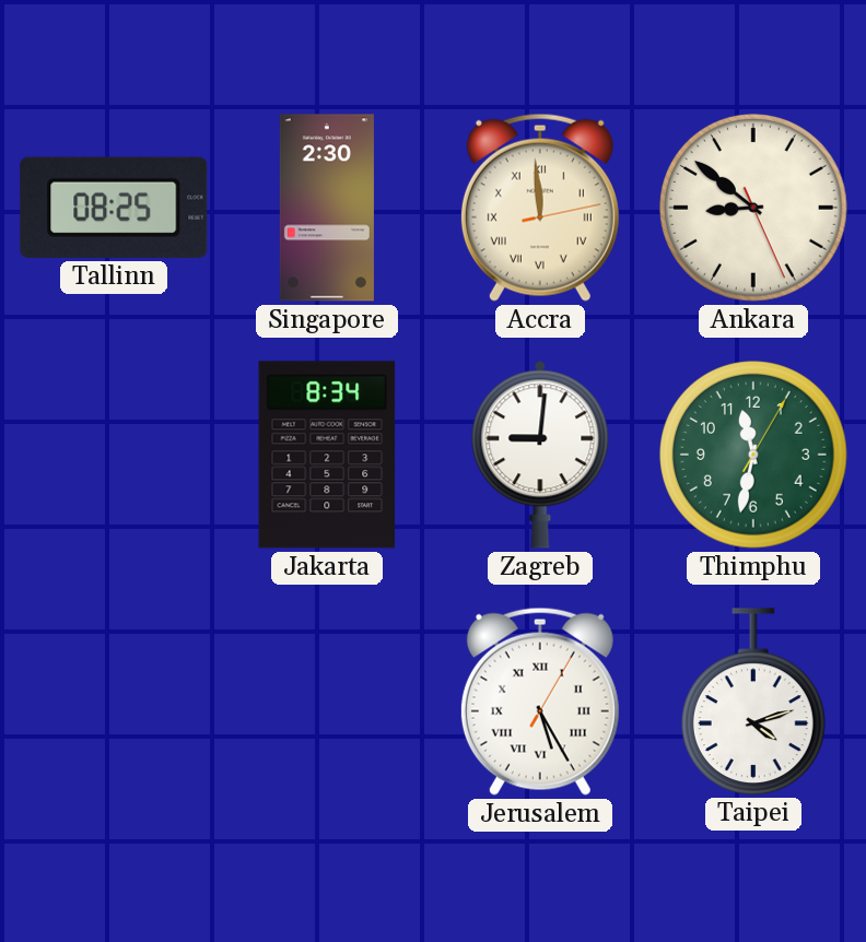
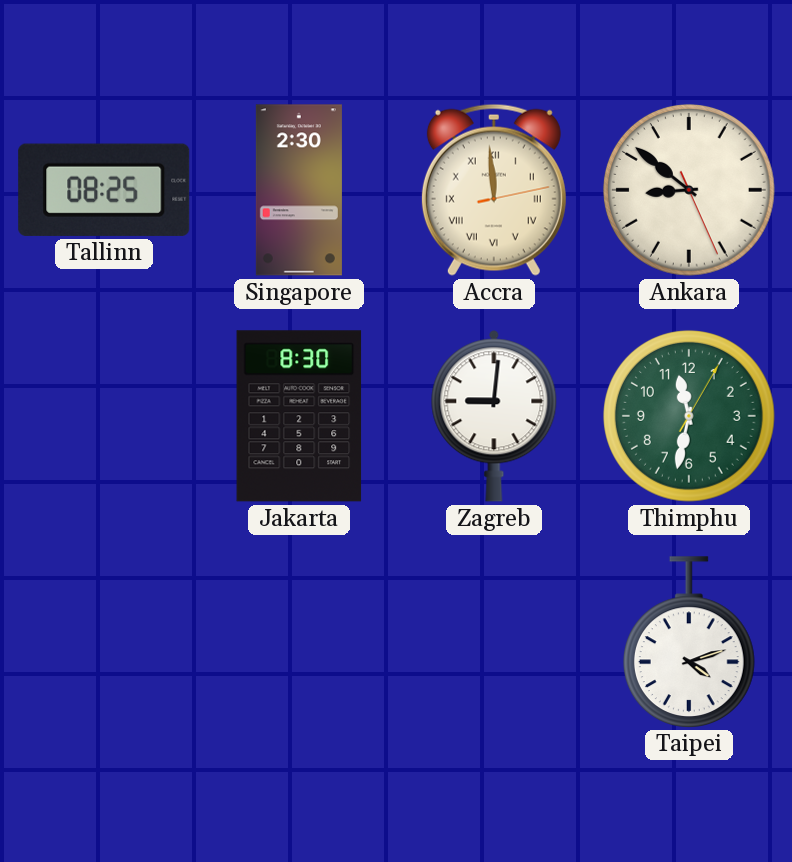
Jakarta: 8:34 -> 8:30 (299, 416)
Jerusalem: 5:25 -> none (540, 702)
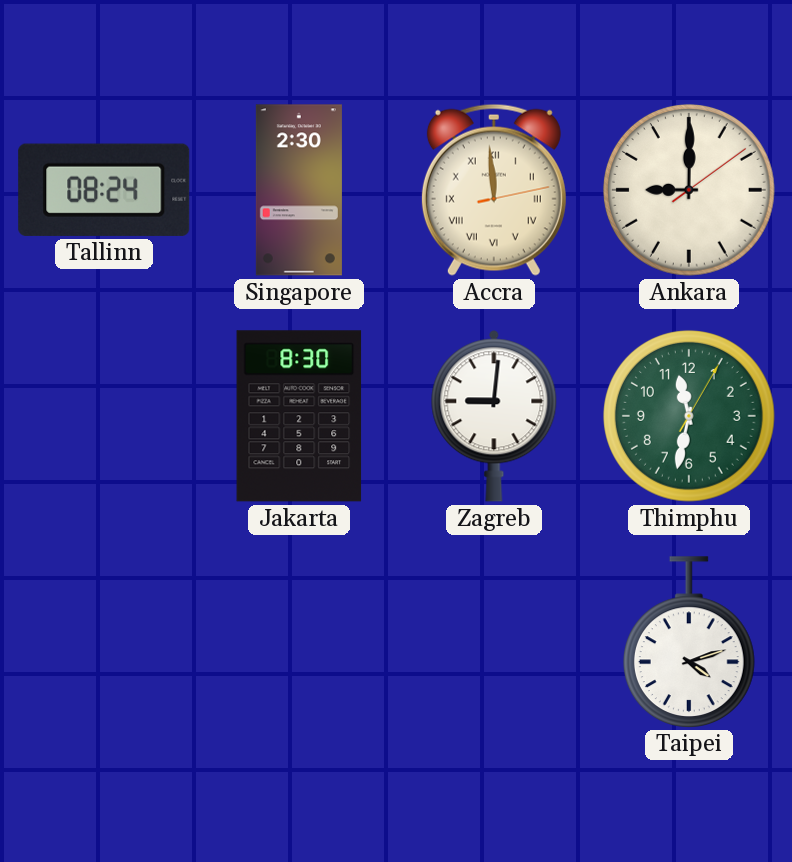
Tallinn: 08:25 -> 08:24 (104, 190)
Ankara: 8:51 -> 9:00 (689, 190)
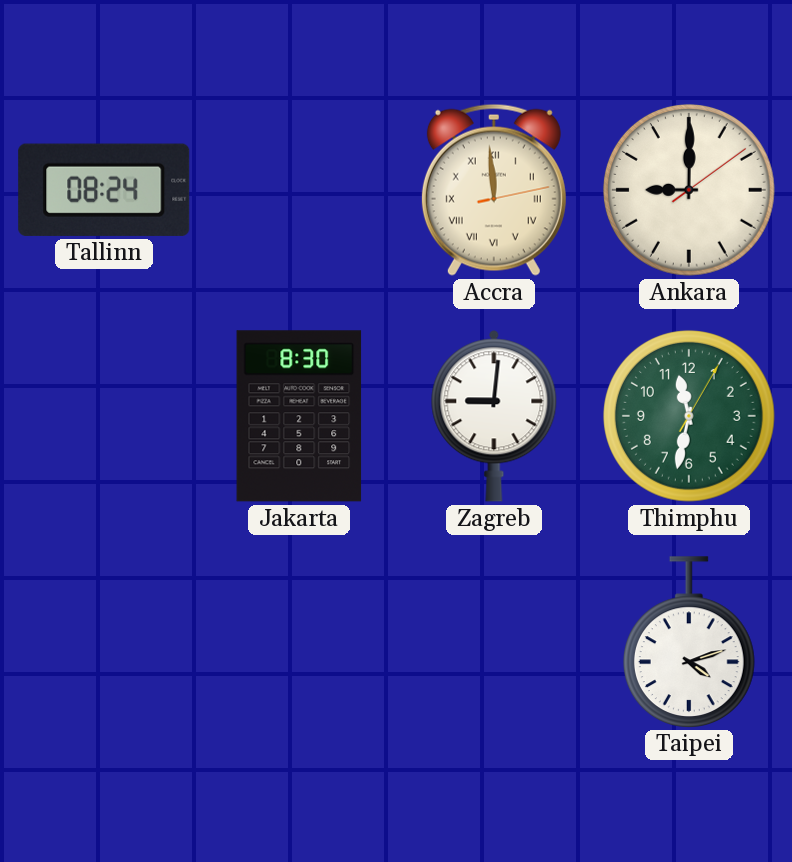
Singapore: 2:30 -> none (299, 190)
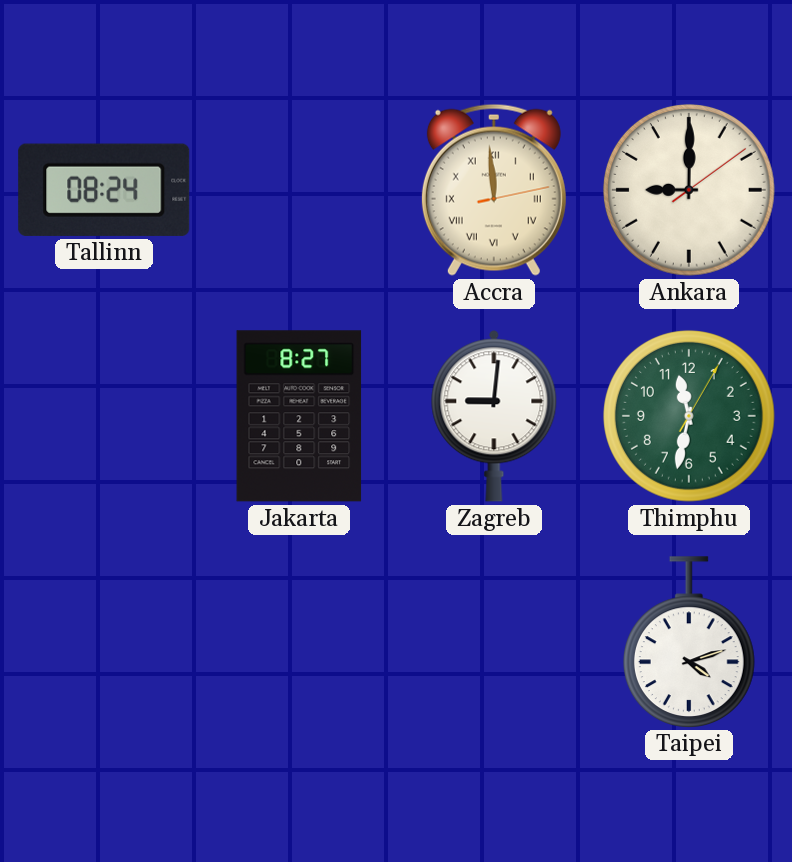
Jakarta: 8:30 -> 8:27 (299, 416)
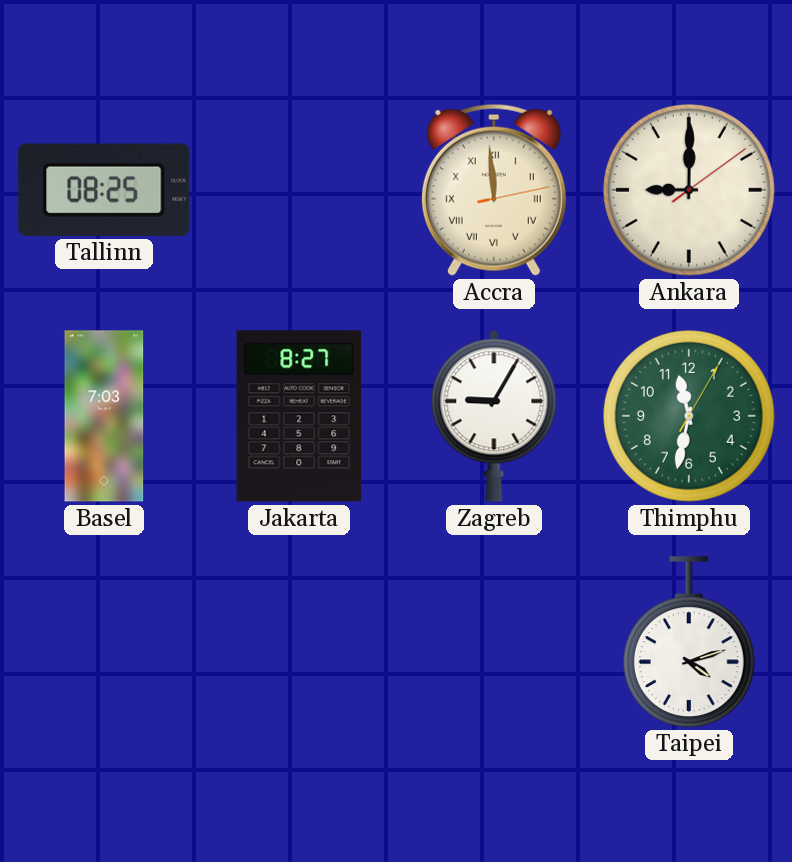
Tallinn: 08:24 -> 08:25 (104, 190)
Basel: none -> 7:03 (104, 416)
Zagreb: 9:01 -> 9:05 (494, 416)
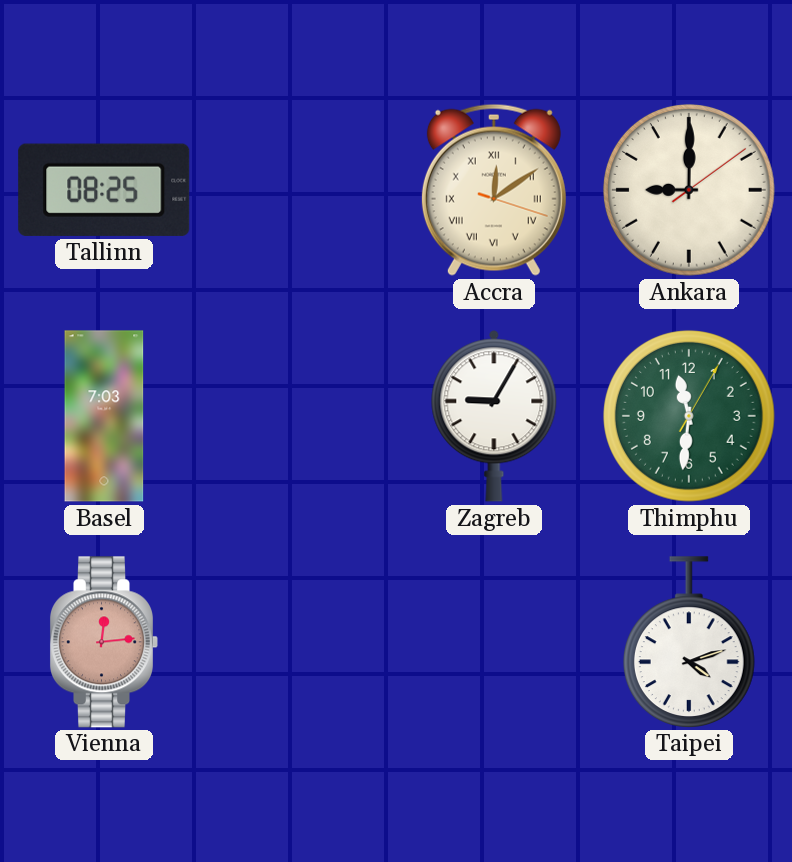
Accra: 11:59 -> 12:09 (494, 190)
Jakarta: 8:27 -> none (299, 416)
Thimphu: 11:32 -> 11:31 (689, 416)
Vienna: none -> 12:14 (103, 642)
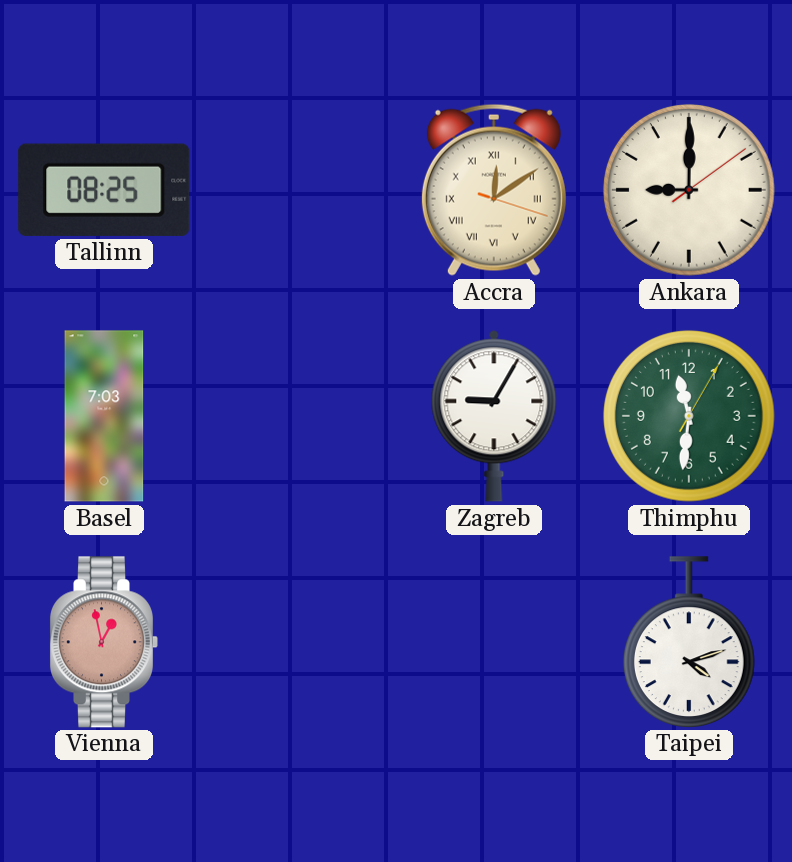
Vienna: 12:14 -> 12:58 (103, 642)
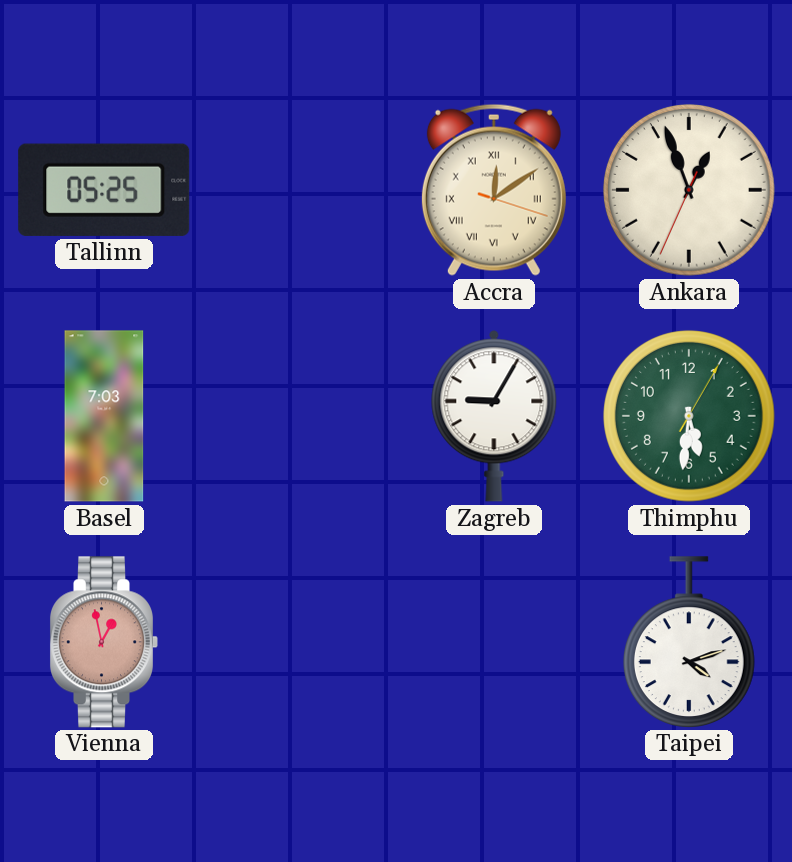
Tallinn: 08:25 -> 05:25 (104, 190)
Ankara: 9:00 -> 12:56 (689, 190)
Thimphu: 11:31 -> 5:31 (689, 416)
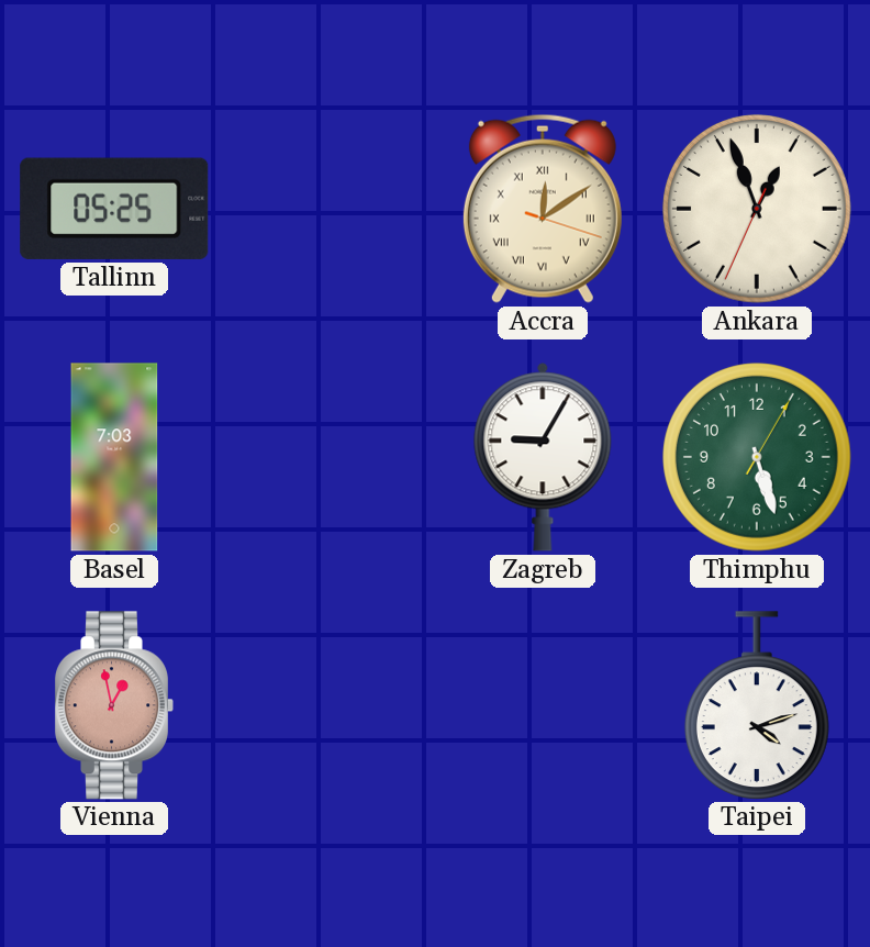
Thimphu: 5:31 -> 5:27 (757, 457)
